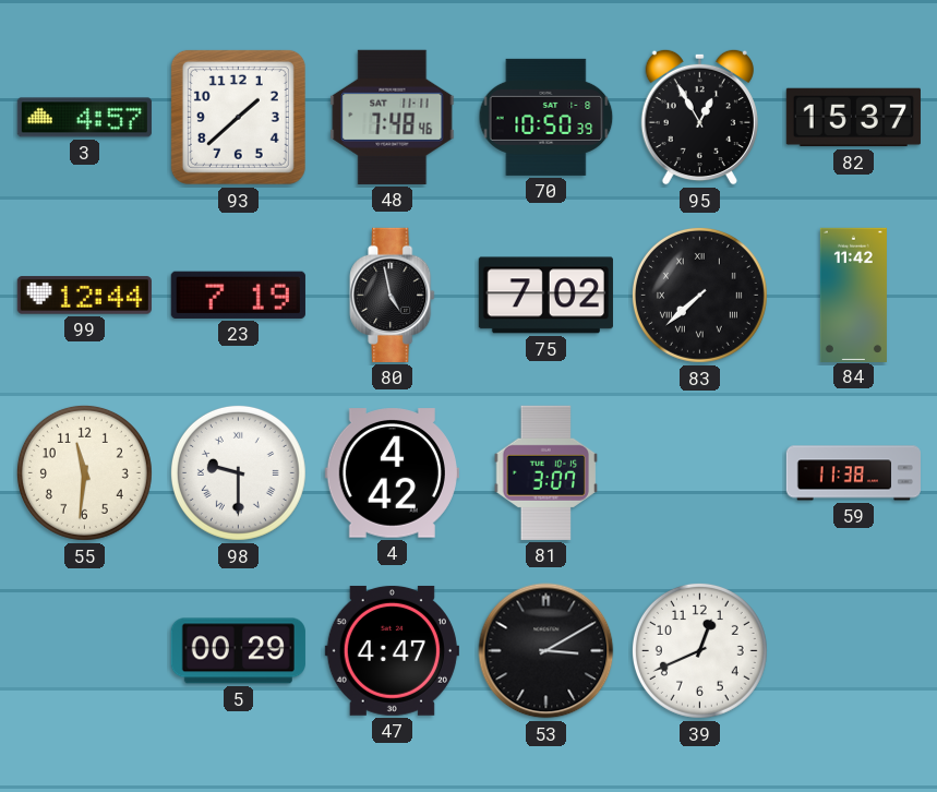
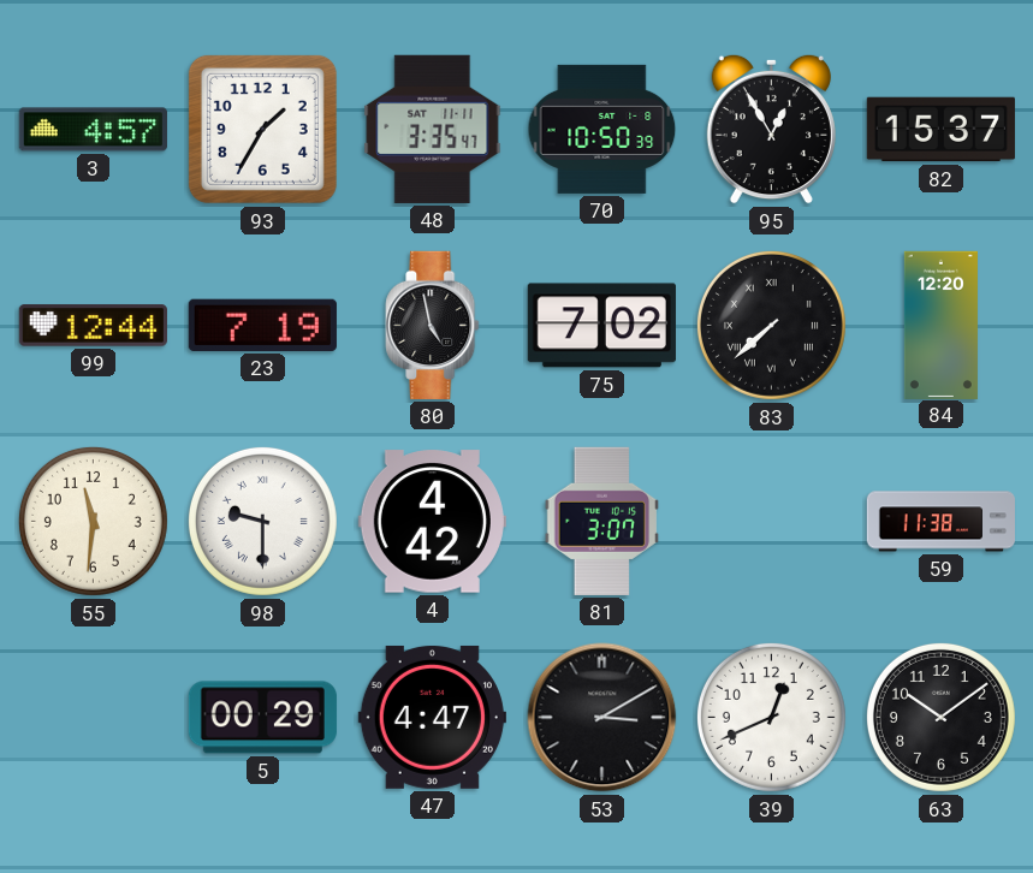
93: 1:38 -> 1:35 (262, 129)
48: 7:48 -> 3:35 (433, 129)
84: 11:42 -> 12:20 (940, 325)
63: none -> 10:09 (940, 717)
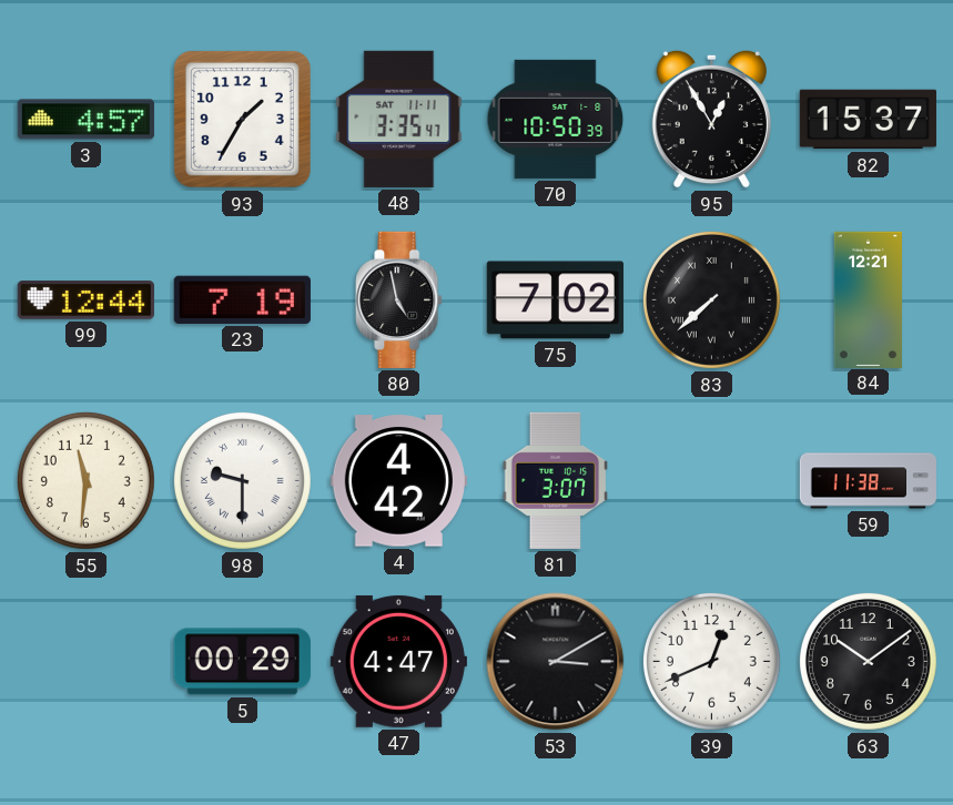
84: 12:20 -> 12:21 (868, 299)
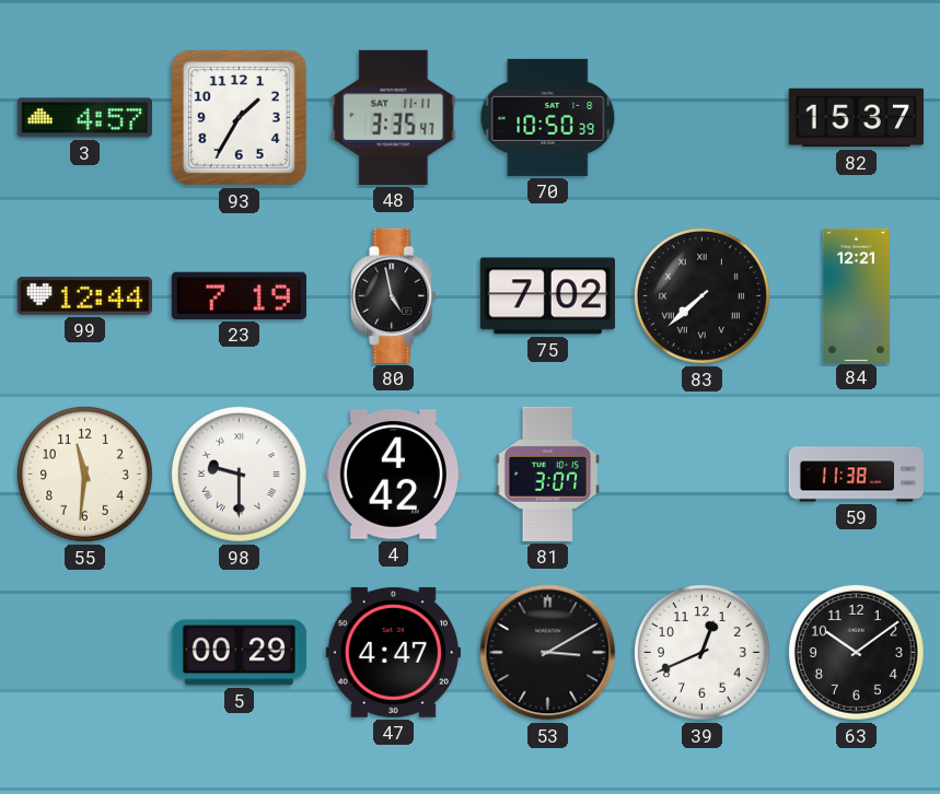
95: 12:55 -> none (711, 119)
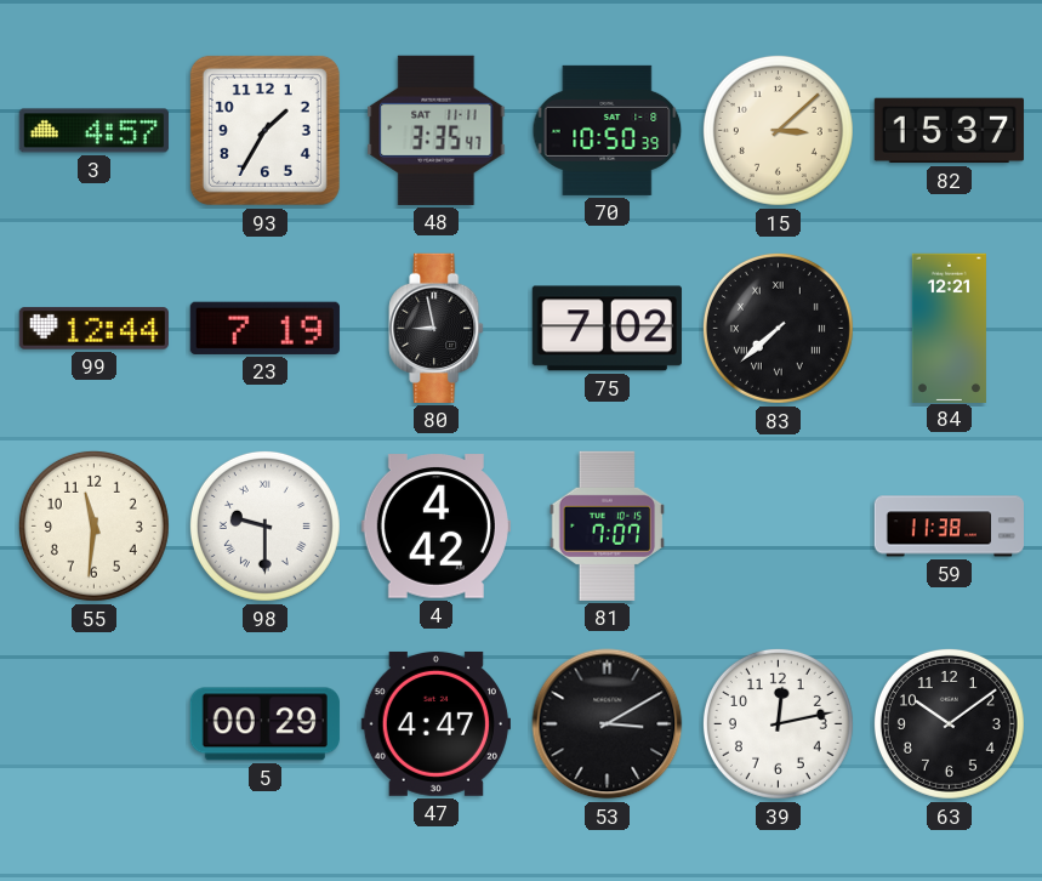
15: none -> 3:08 (778, 130)
80: 4:58 -> 8:58 (437, 328)
81: 3:07 -> 7:07 (608, 525)
39: 12:41 -> 12:13 (778, 723)
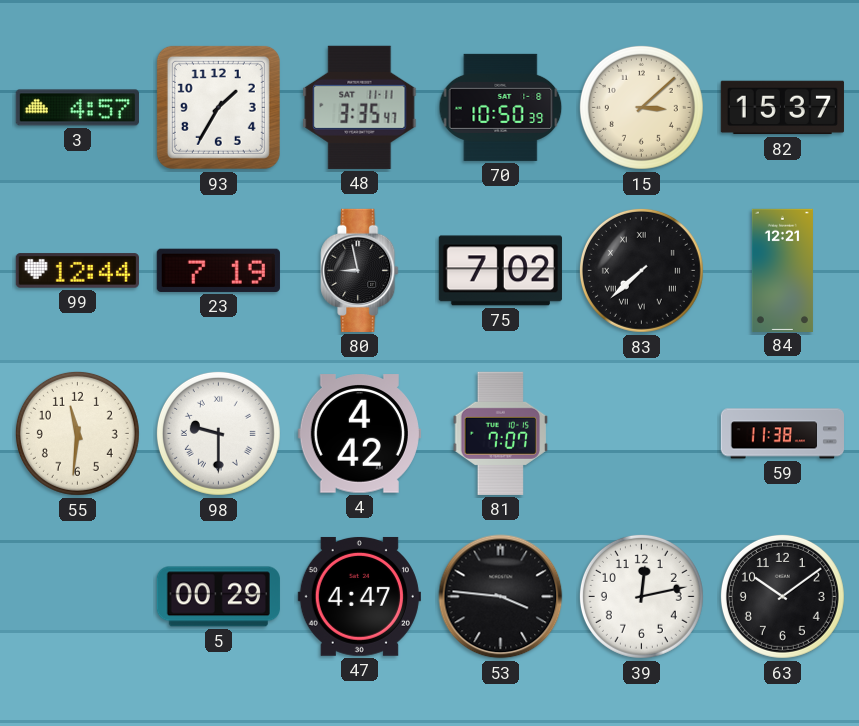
53: 3:10 -> 3:46 (501, 597)
